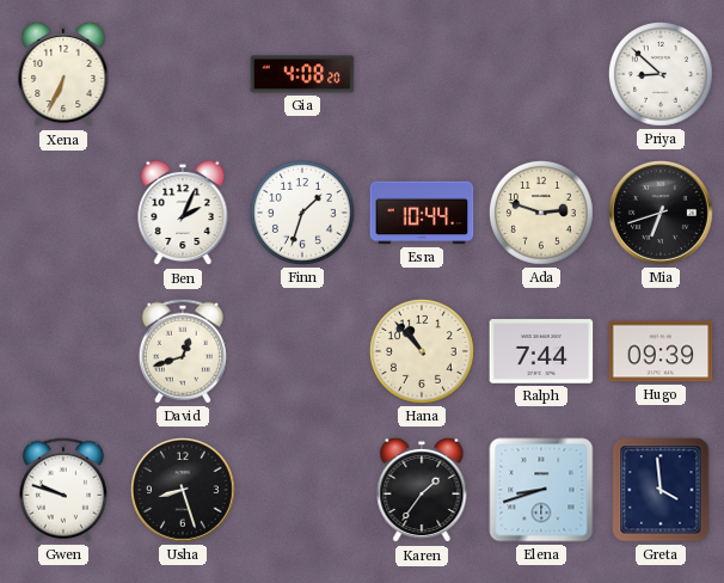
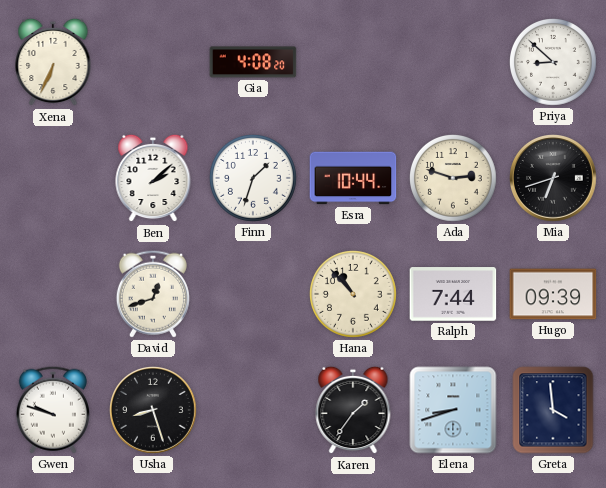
Ben: 2:04 -> 2:08 (153, 178)
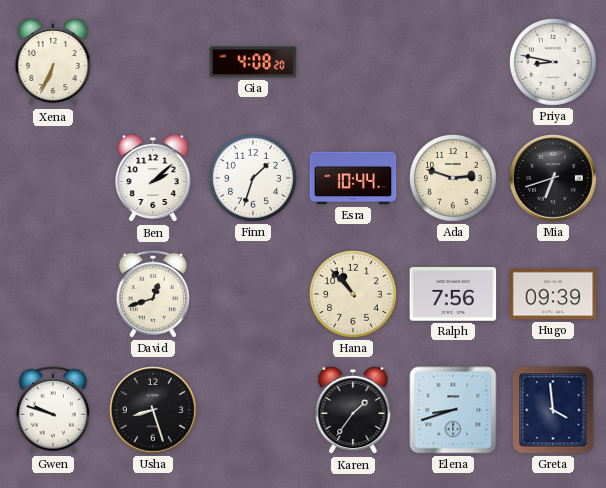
Priya: 8:52 -> 8:47 (553, 62)
Ralph: 7:44 -> 7:56 (453, 294)
